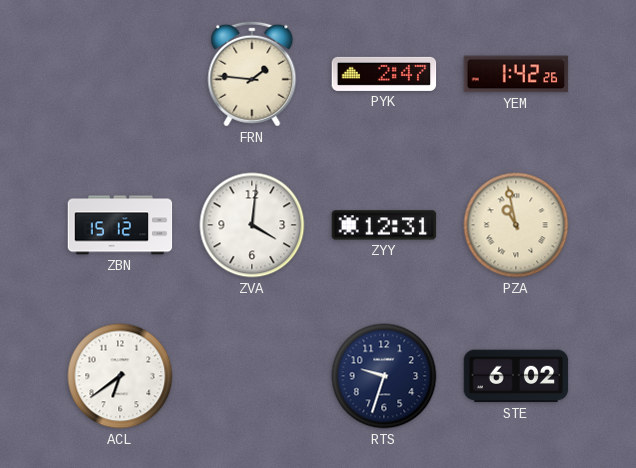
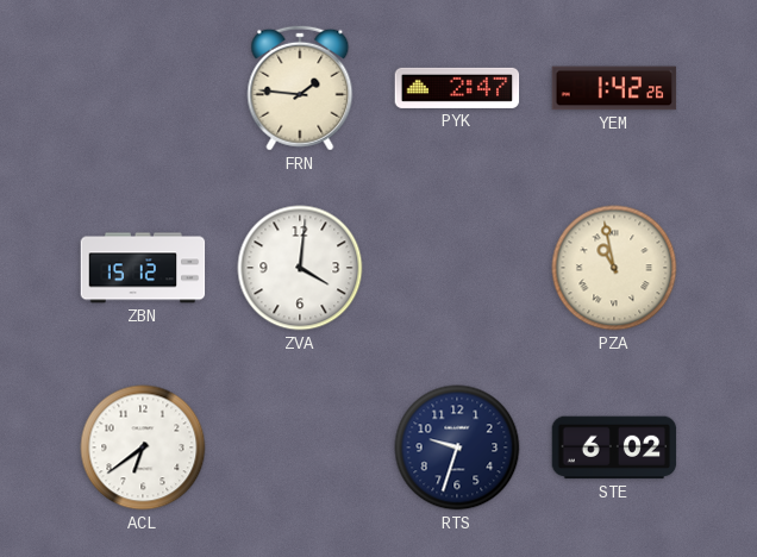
ZYY: 12:31 -> none (384, 225)
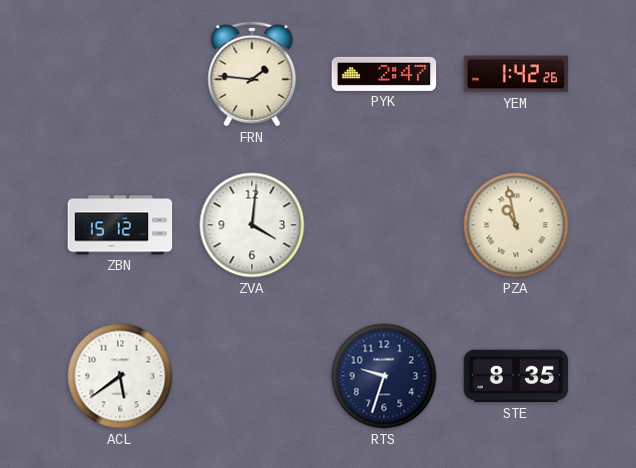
ACL: 6:39 -> 5:39 (120, 376)
STE: 6:02 -> 8:35 (516, 376)
